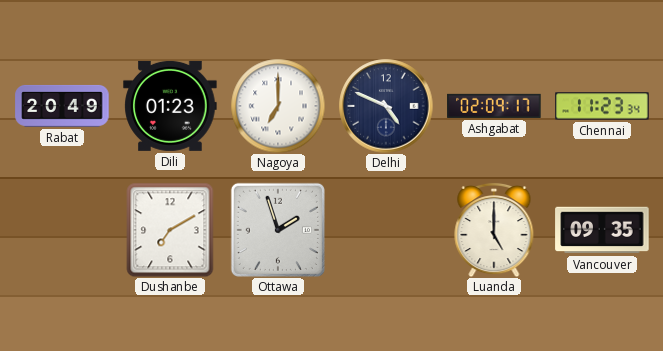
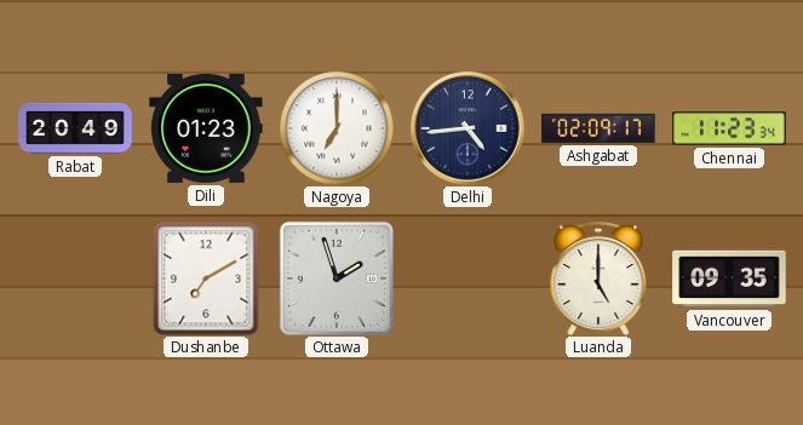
Delhi: 4:49 -> 4:44 (468, 128)
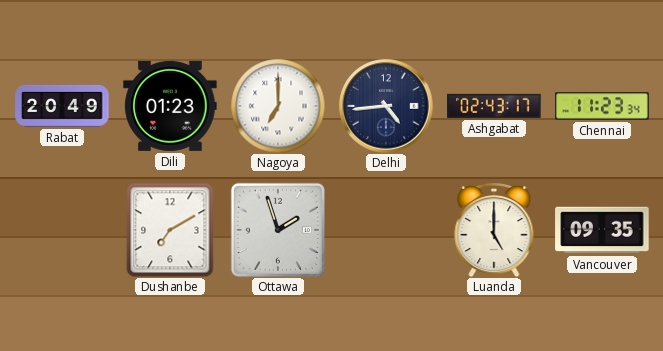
Ashgabat: 02:09 -> 02:43 (494, 106)
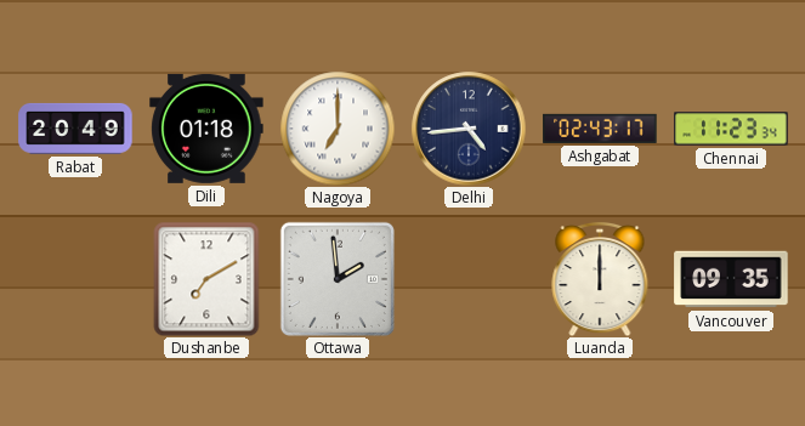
Dili: 01:23 -> 01:18 (206, 129)
Ottawa: 1:57 -> 1:59 (338, 279)
Luanda: 5:00 -> 12:00 (600, 279)
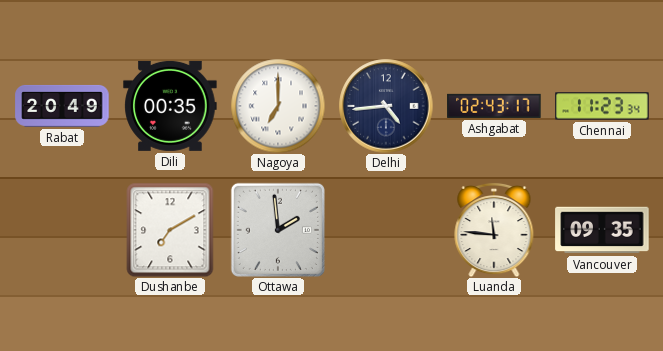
Dili: 01:18 -> 00:35 (170, 106)
Luanda: 12:00 -> 11:46 (494, 230)
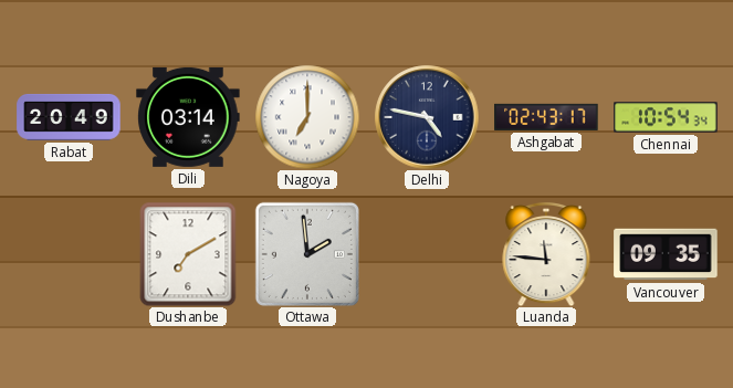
Dili: 00:35 -> 03:14 (188, 117)
Delhi: 4:44 -> 4:47 (427, 117)
Chennai: 11:23 -> 10:54 (666, 117)
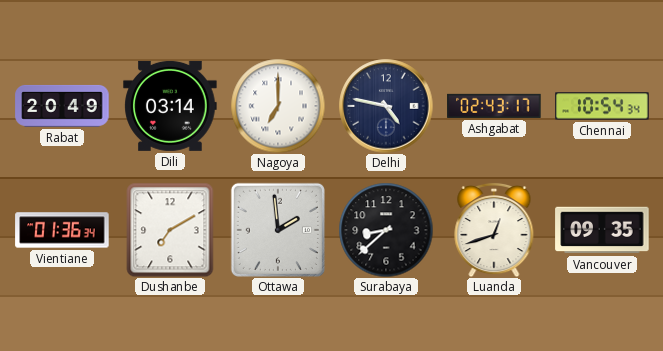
Vientiane: none -> 01:36 (62, 230)
Surabaya: none -> 8:38 (386, 230)
Luanda: 11:46 -> 12:42 (494, 230)
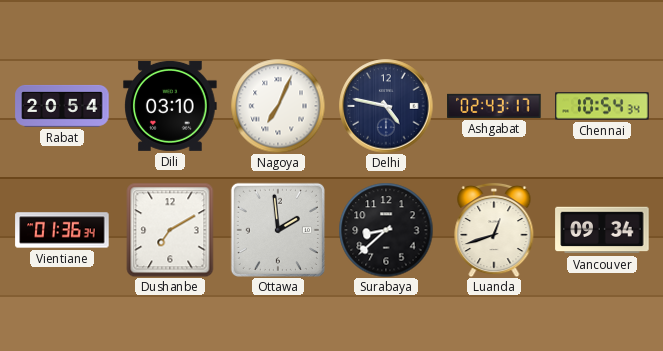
Rabat: 20:49 -> 20:54 (62, 106)
Dili: 03:14 -> 03:10 (170, 106)
Nagoya: 7:00 -> 7:04 (278, 106)
Vancouver: 09:35 -> 09:34 (602, 230)
